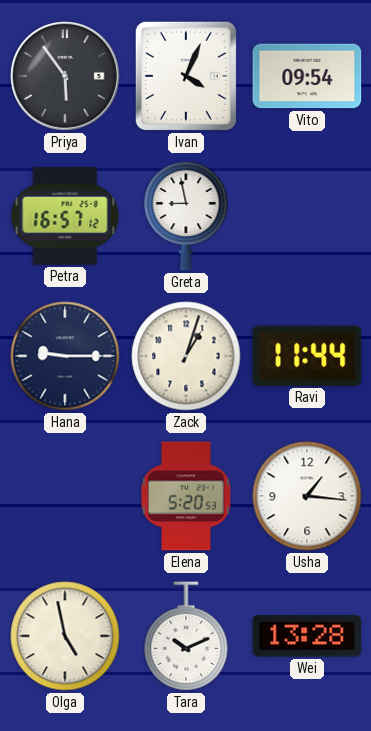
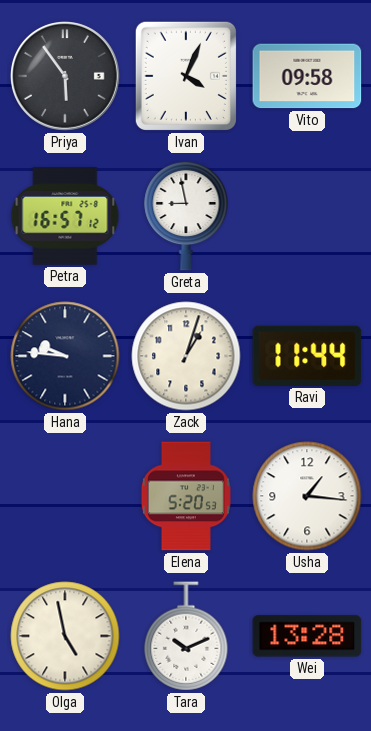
Vito: 09:54 -> 09:58 (307, 76)
Hana: 9:15 -> 9:46 (65, 356)
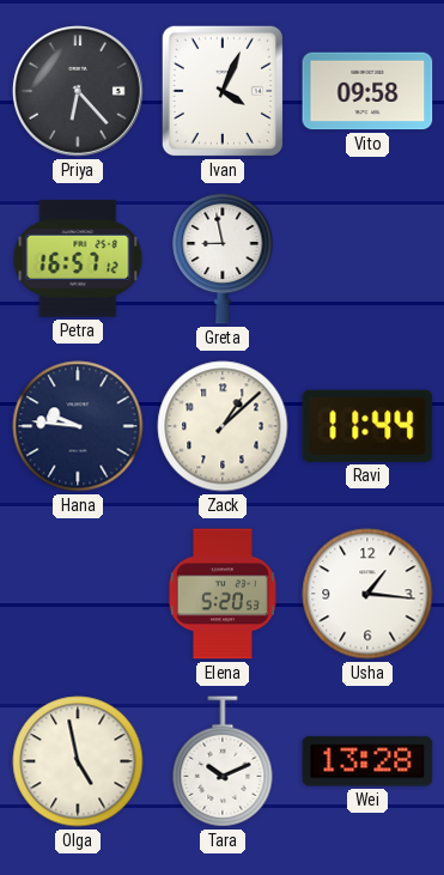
Priya: 5:54 -> 6:23 (79, 92)
Zack: 1:03 -> 1:08 (223, 426)
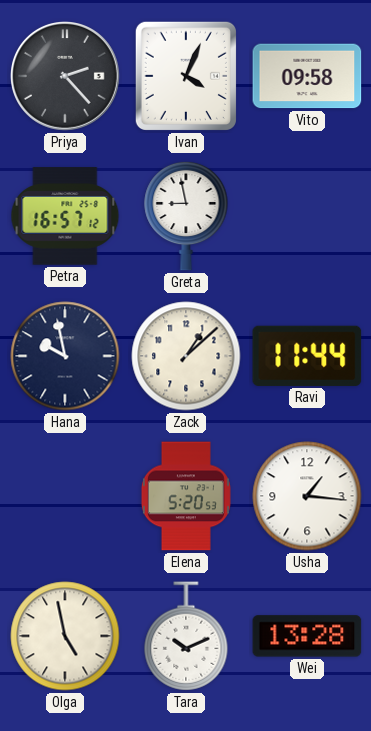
Priya: 6:23 -> 2:23 (66, 77)
Hana: 9:46 -> 9:58 (65, 356)
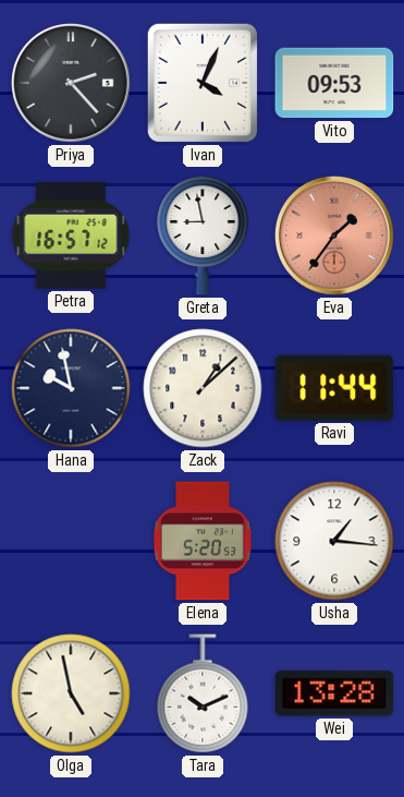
Vito: 09:58 -> 09:53 (334, 83)
Eva: none -> 1:36 (335, 237)
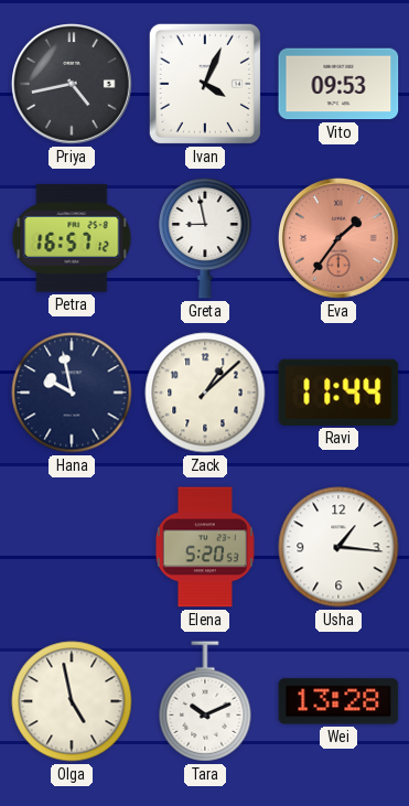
Priya: 2:23 -> 4:43 (73, 85)
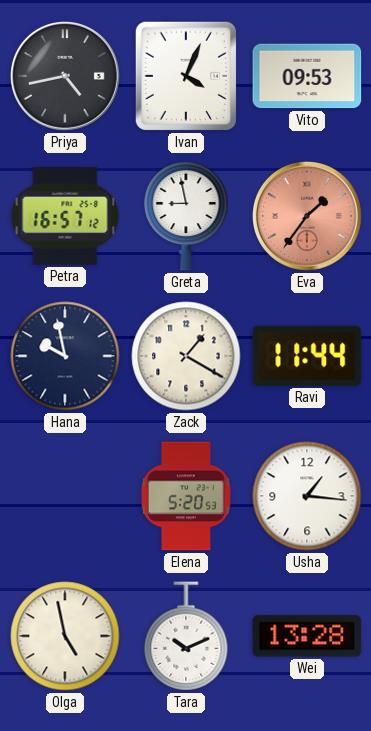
Zack: 1:08 -> 1:20 (186, 356)
